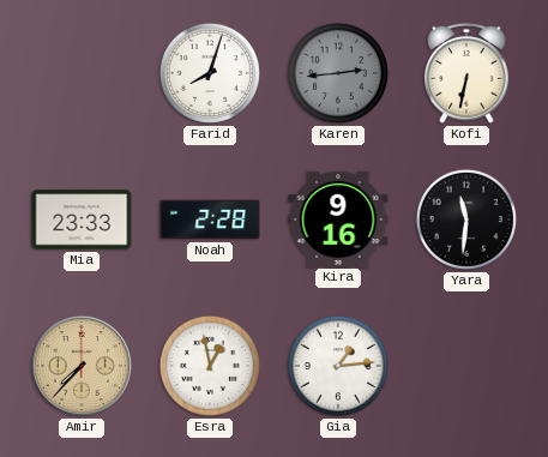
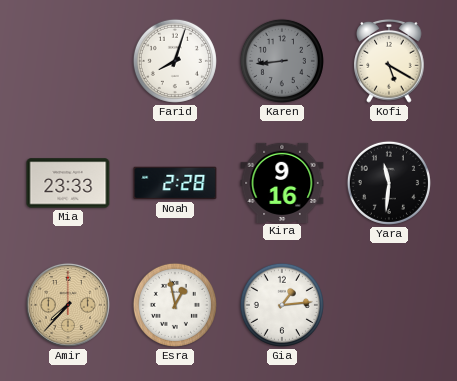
Karen: 2:44 -> 8:44 (282, 61)
Kofi: 6:32 -> 5:20 (389, 62)
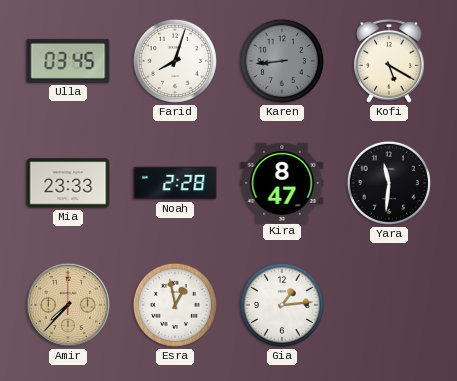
Ulla: none -> 03:45 (68, 61)
Kira: 9:16 -> 8:47 (282, 182)
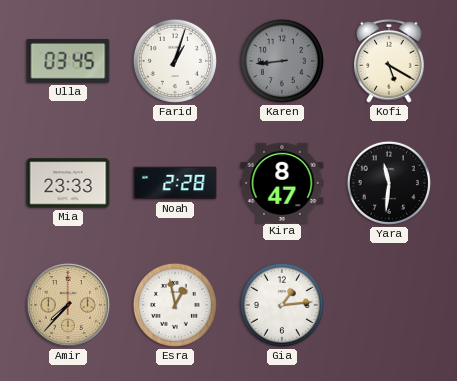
Farid: 8:03 -> 1:03 (175, 61)
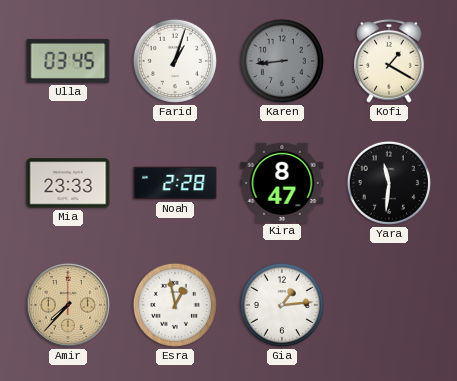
Kofi: 5:20 -> 1:20 (389, 62)
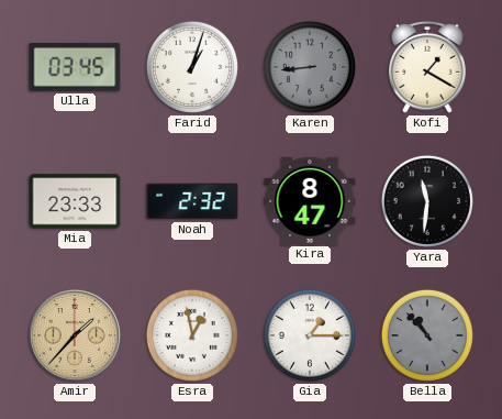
Noah: 2:28 -> 2:32 (192, 201)
Amir: 7:37 -> 1:37 (75, 335)
Gia: 1:14 -> 1:15 (310, 335)
Bella: none -> 10:53 (427, 335)
